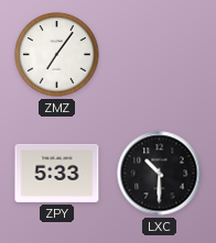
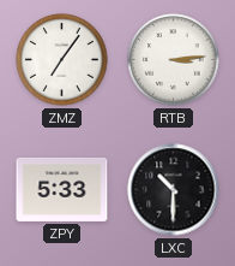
RTB: none -> 3:14 (174, 60)
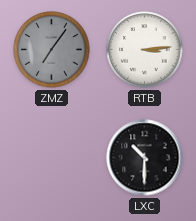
ZMZ dial: white -> grey (52, 50)
ZPY: 5:33 -> none (62, 189)
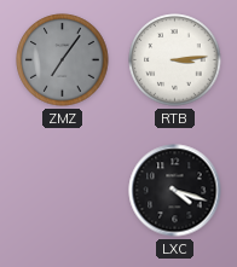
LXC: 10:30 -> 4:18 (175, 191)
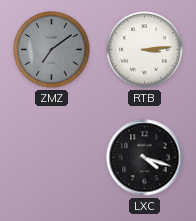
ZMZ: 7:06 -> 7:09 (52, 50)
